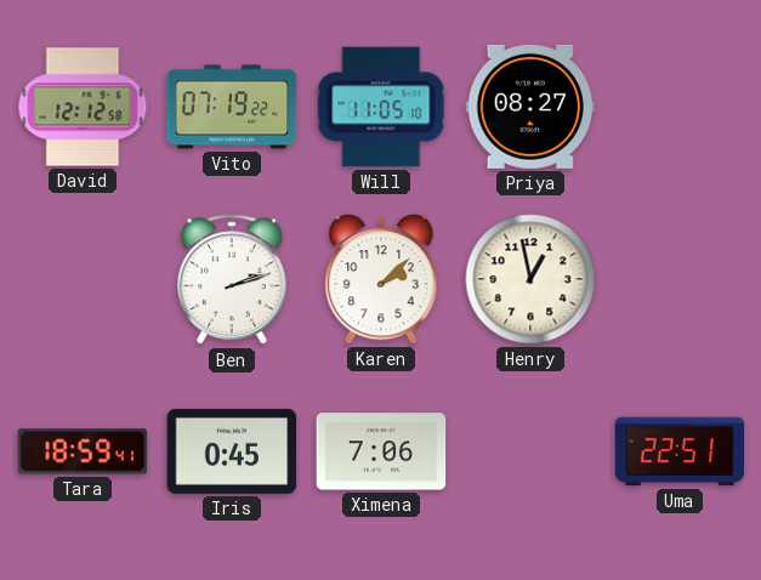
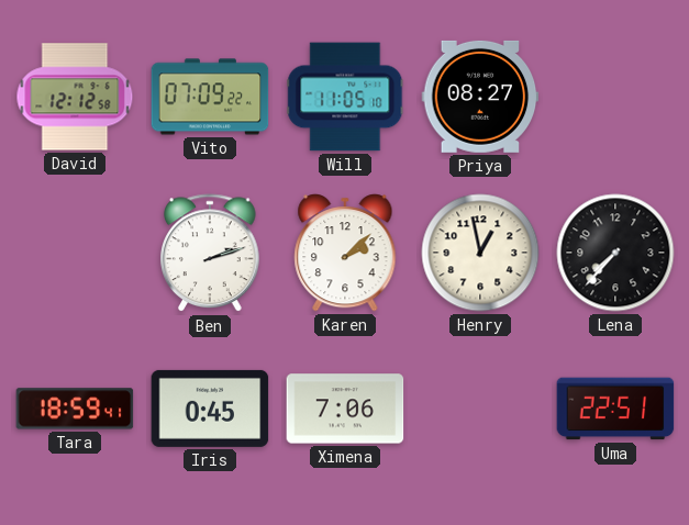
Vito: 07:19 -> 07:09 (210, 97)
Lena: none -> 7:37 (615, 253)
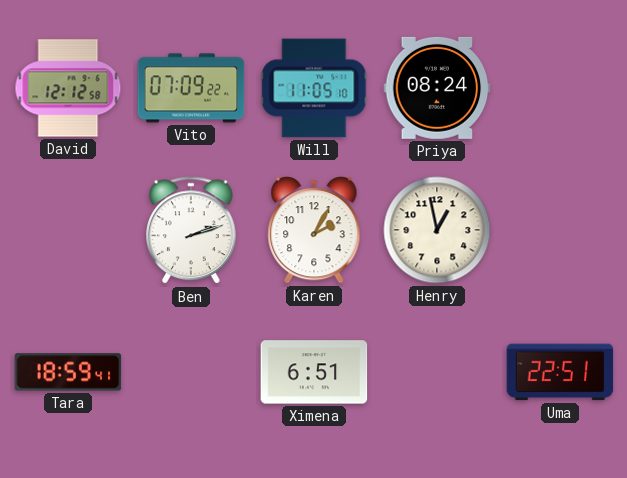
Priya: 08:27 -> 08:24 (437, 88)
Karen: 2:08 -> 2:05 (314, 230)
Lena: 7:37 -> none (615, 253)
Iris: 0:45 -> none (210, 409)
Ximena: 7:06 -> 6:51 (314, 372)
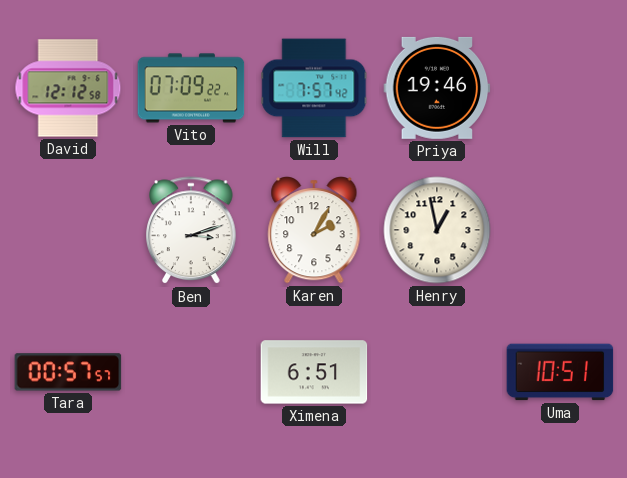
Will: 11:05 -> 7:57 (314, 88)
Priya: 08:24 -> 19:46 (437, 88)
Ben: 2:12 -> 3:12 (191, 231)
Tara: 18:59 -> 00:57 (68, 372)
Uma: 22:51 -> 10:51 (560, 372)
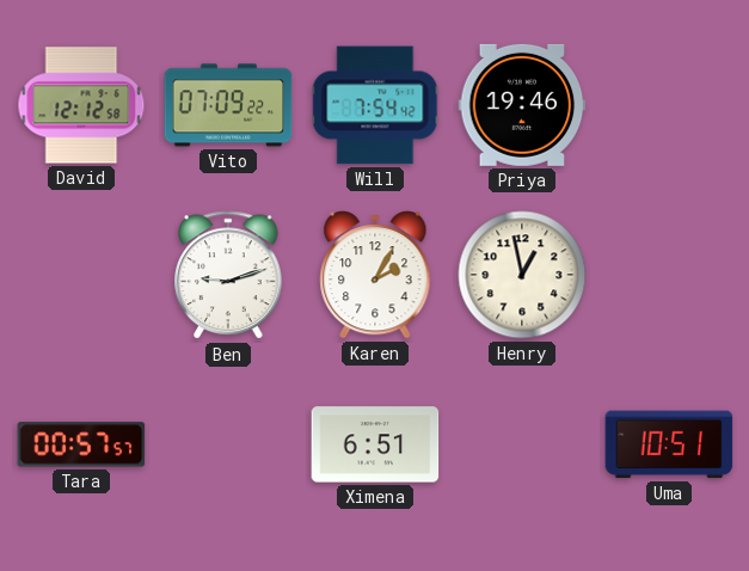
Will: 7:57 -> 7:54 (375, 105)
Ben: 3:12 -> 9:12 (228, 276)
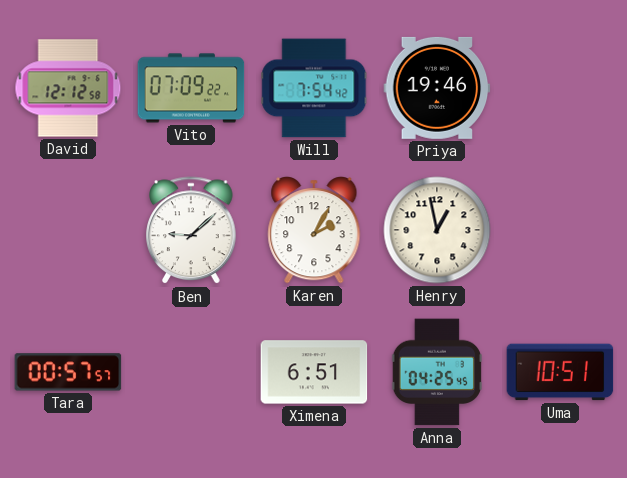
Ben: 9:12 -> 9:08 (191, 231)
Anna: none -> 04:25 (437, 372)
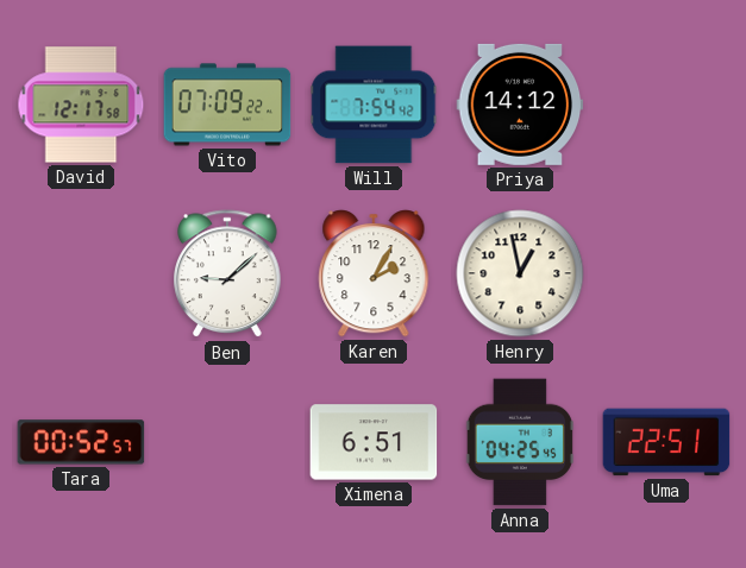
David: 12:12 -> 12:17 (81, 105)
Priya: 19:46 -> 14:12 (520, 105)
Tara: 00:57 -> 00:52 (81, 442)
Uma: 10:51 -> 22:51 (666, 442)
